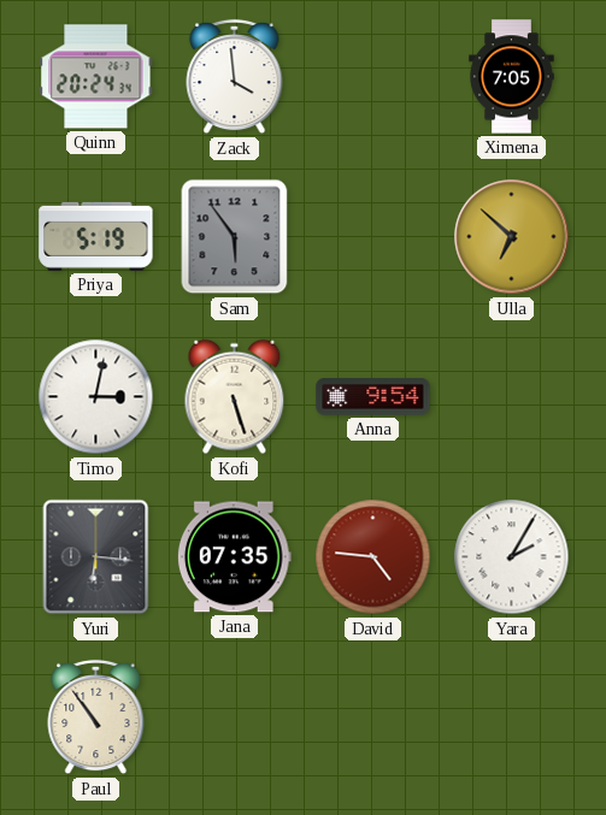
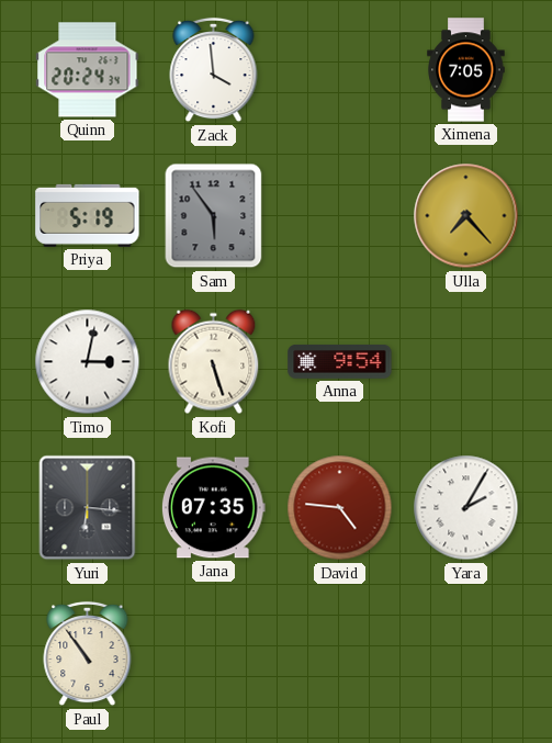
Ulla: 6:52 -> 7:23 (466, 216)
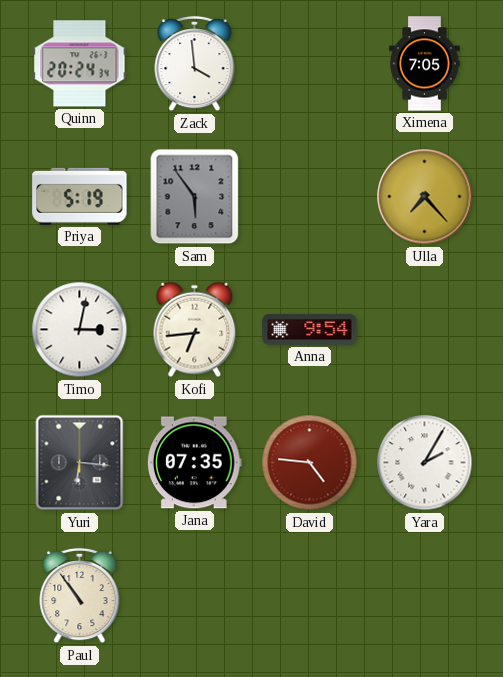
Kofi: 5:27 -> 6:44 (195, 330)
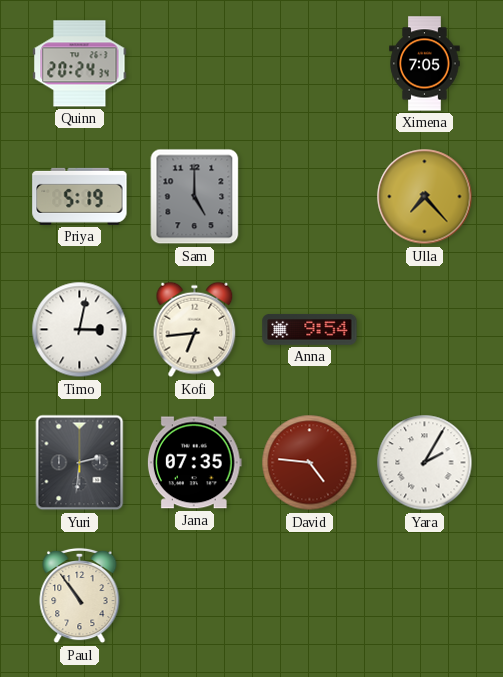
Zack: 3:59 -> none (195, 64)
Sam: 5:54 -> 5:00 (195, 197)
Yuri: 6:16 -> 2:31 (80, 463)
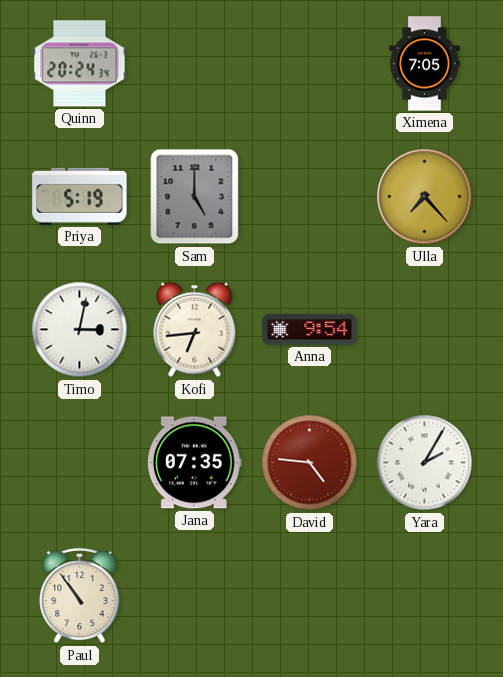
Yuri: 2:31 -> none (80, 463)
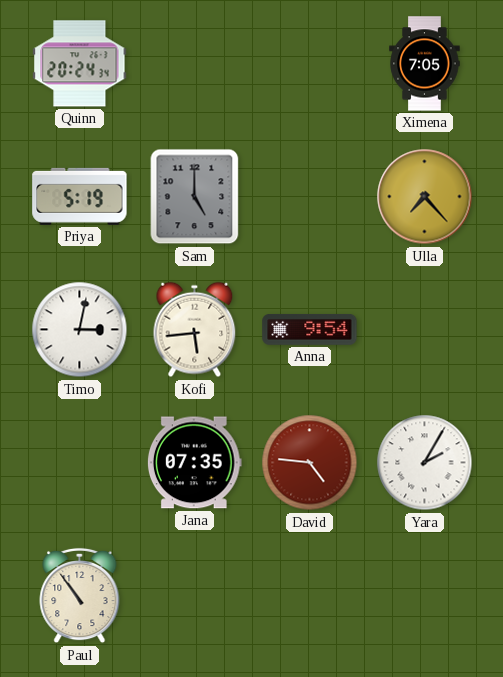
Kofi: 6:44 -> 5:44 (195, 330)
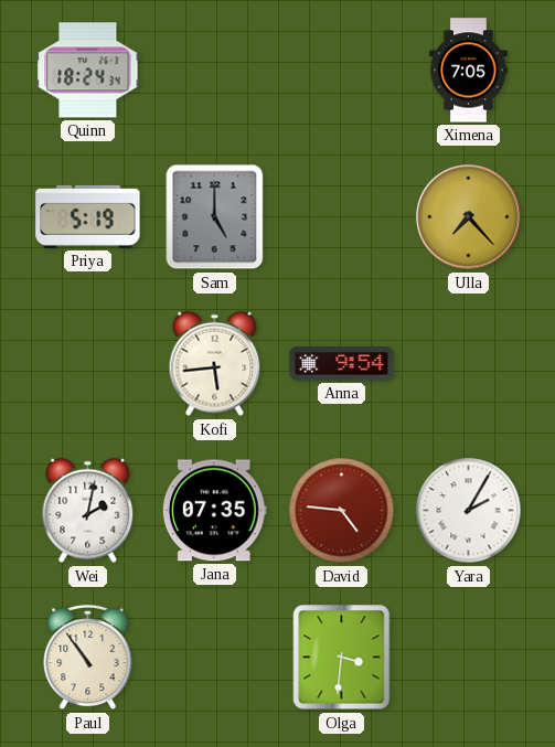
Quinn: 20:24 -> 18:24 (88, 71)
Timo: 3:02 -> none (80, 330)
Wei: none -> 2:02 (88, 511)
Olga: none -> 3:31 (342, 658)
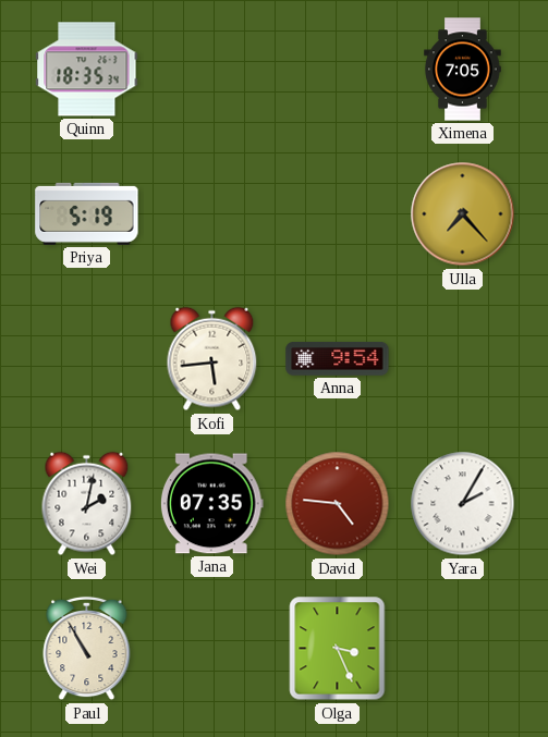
Quinn: 18:24 -> 18:35 (87, 70)
Sam: 5:00 -> none (215, 217)
Paul: 10:54 -> 10:55 (87, 649)
Olga: 3:31 -> 3:26 (338, 649)
